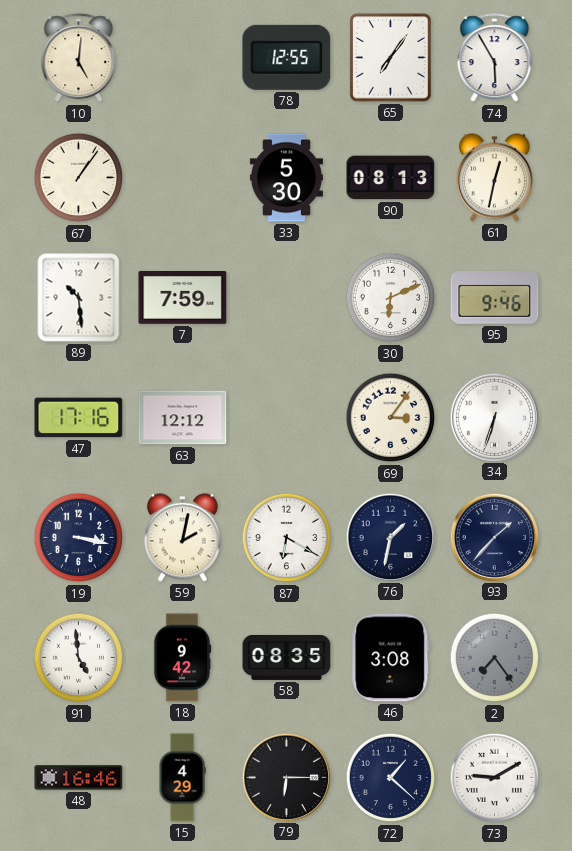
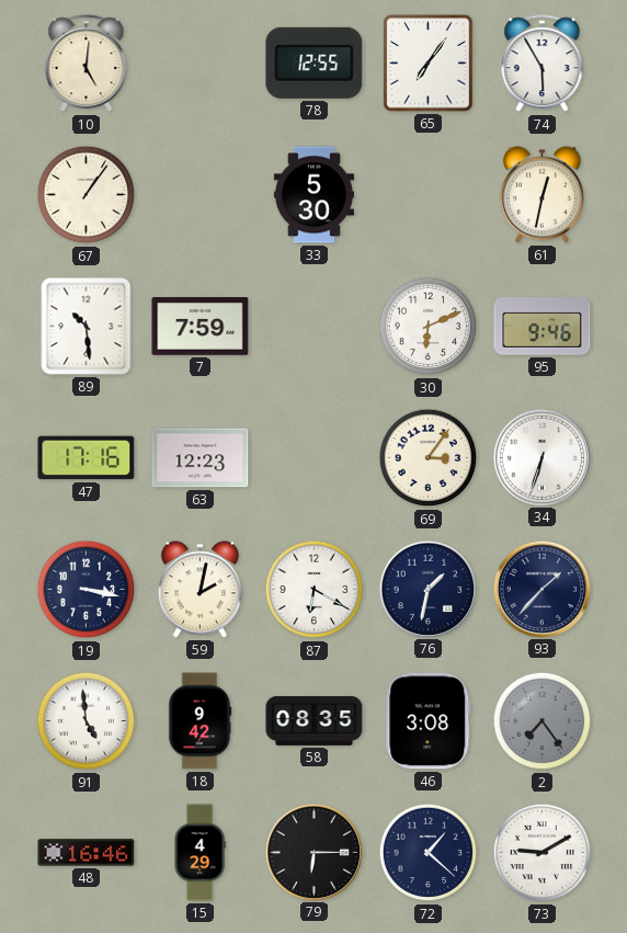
90: 08:13 -> none (391, 178)
63: 12:12 -> 12:23 (201, 458)
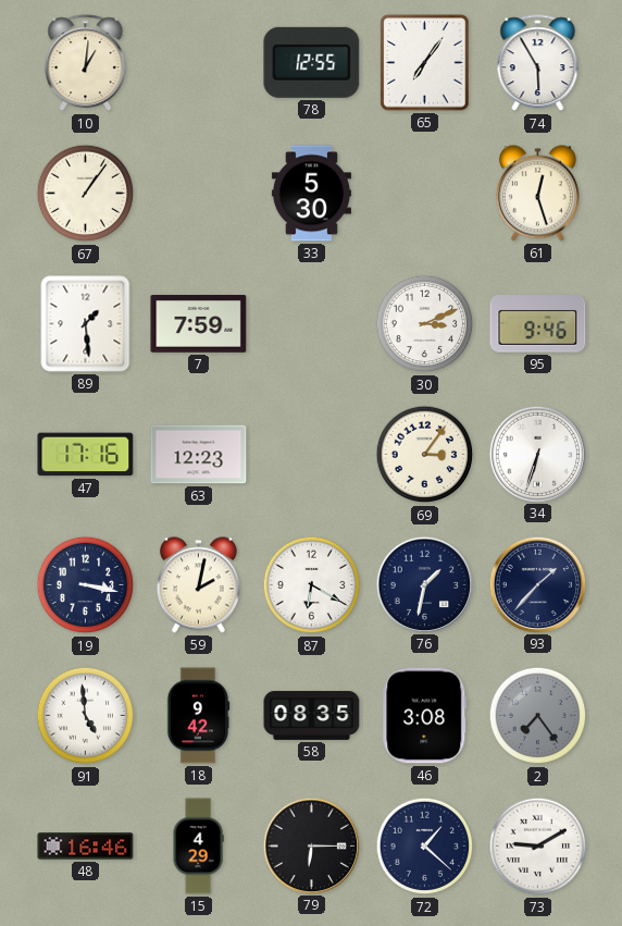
10: 5:01 -> 1:01 (86, 63)
61: 12:32 -> 12:27 (537, 194)
89: 10:29 -> 1:29 (86, 324)
30: 6:11 -> 3:11 (425, 324)
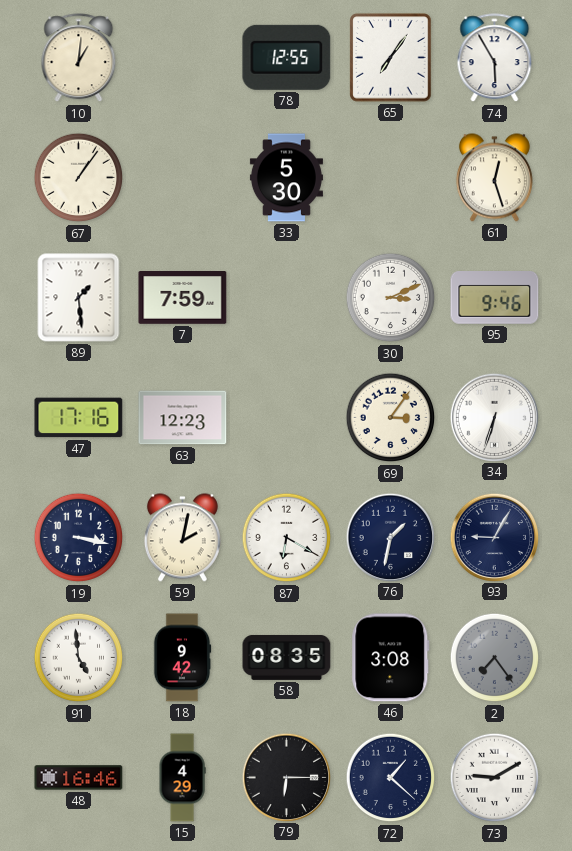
93: 1:37 -> 9:05 (494, 537)
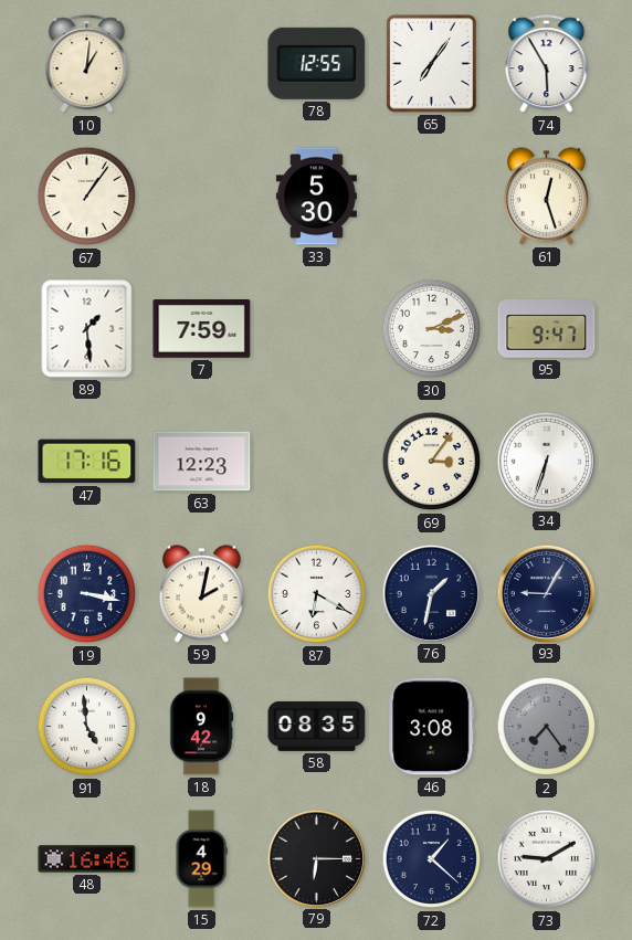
95: 9:46 -> 9:47 (547, 329)
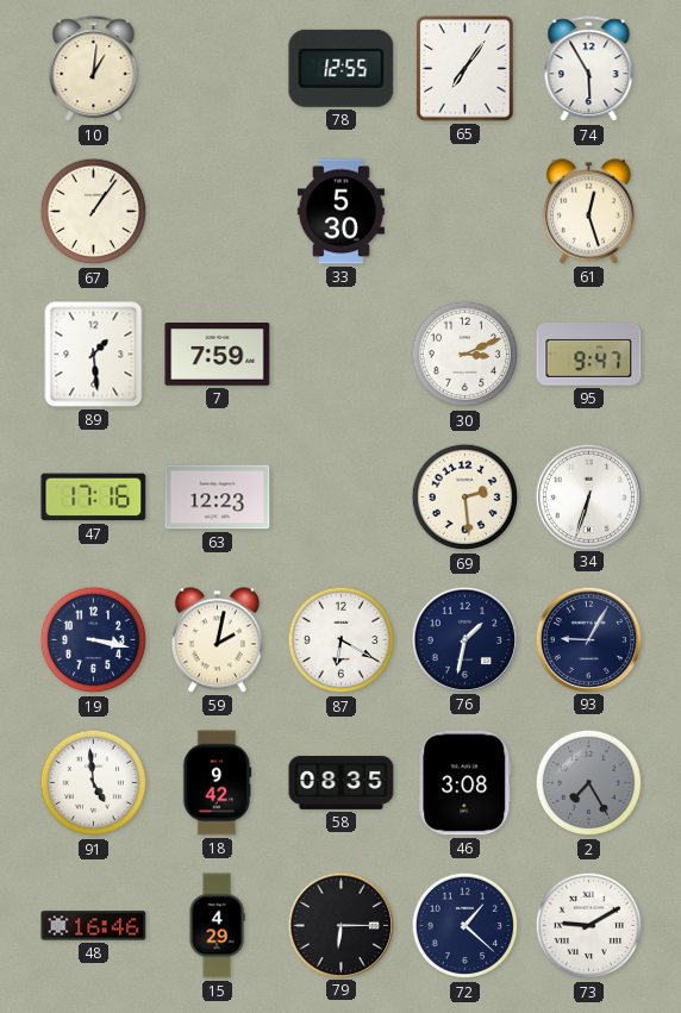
69: 3:06 -> 2:29 (466, 498)
2: 7:24 -> 7:25 (589, 783)
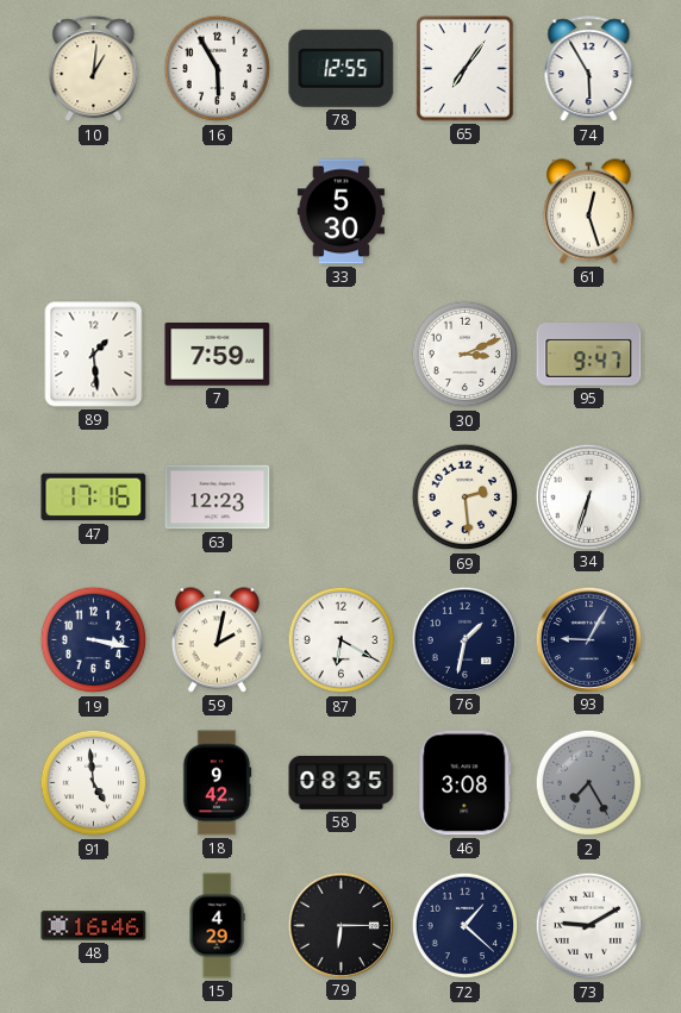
16: none -> 5:55 (218, 69)
67: 1:06 -> none (94, 212)
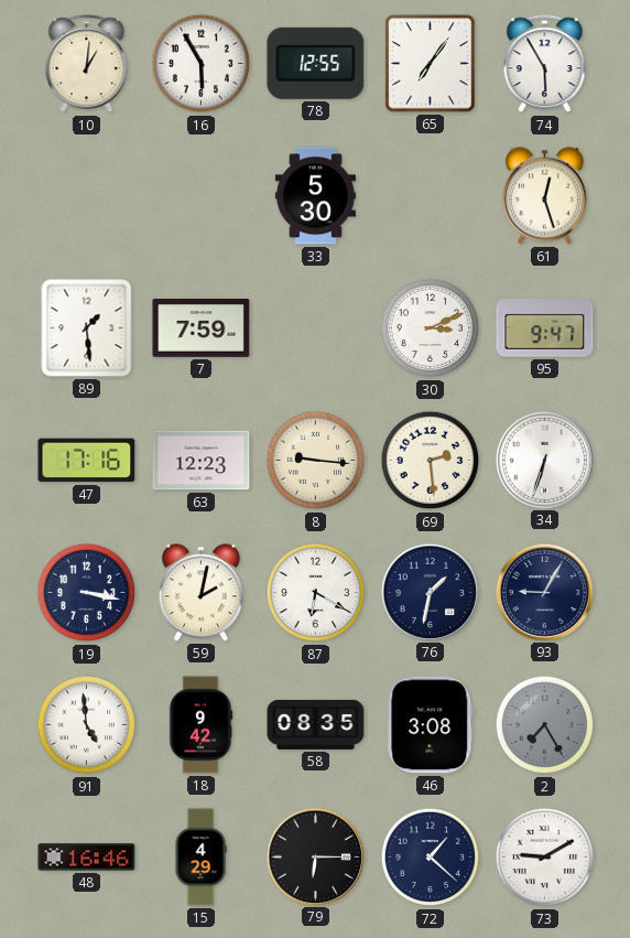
8: none -> 9:16 (316, 461)
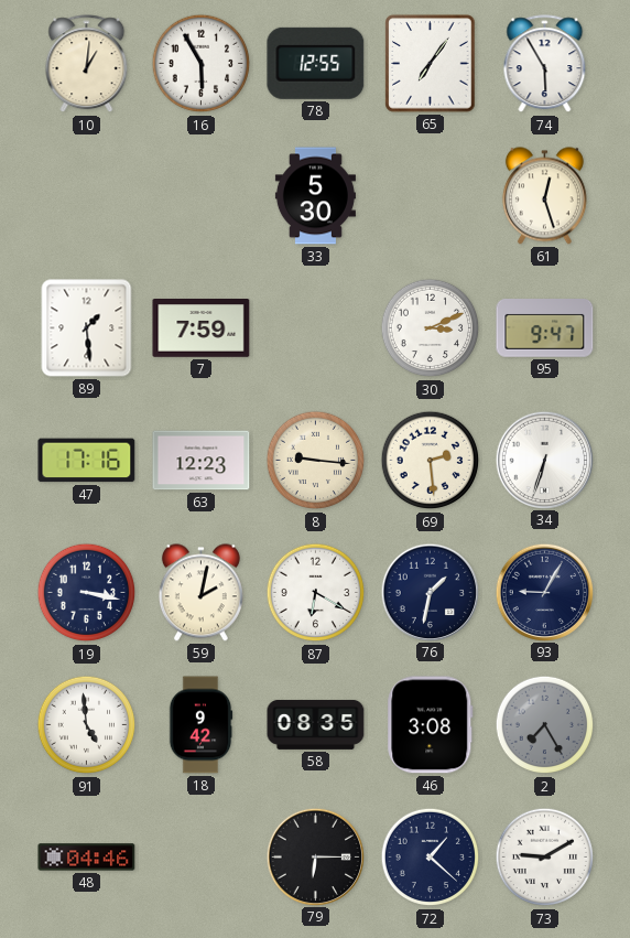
48: 16:46 -> 04:46 (87, 858)
15: 4:29 -> none (200, 858)
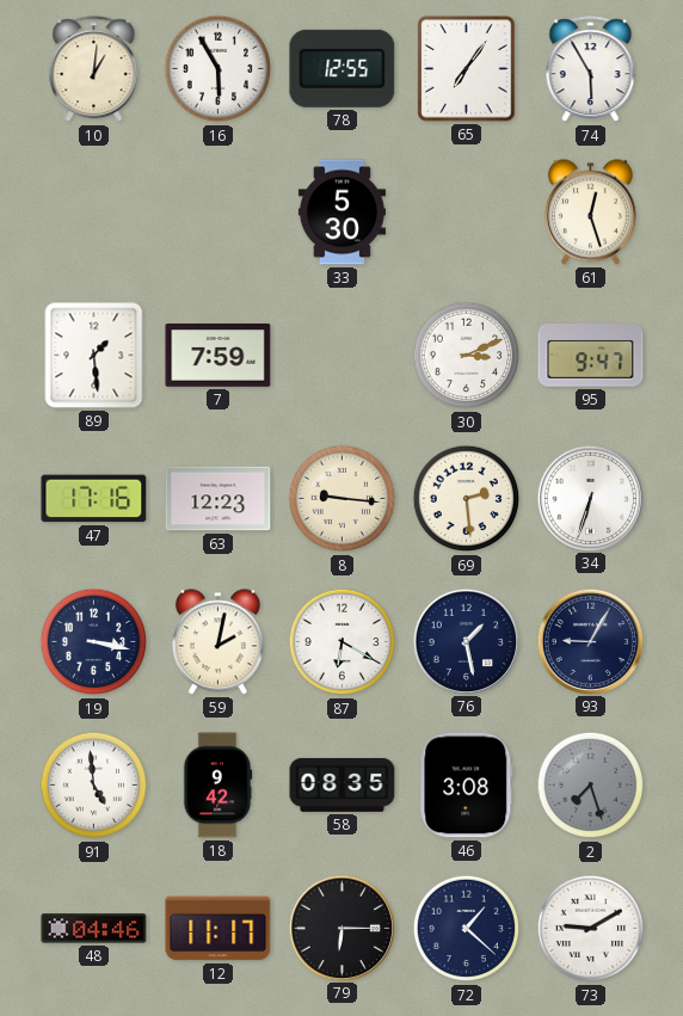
76: 1:32 -> 1:28 (466, 641)
2: 7:25 -> 7:27 (591, 786)
12: none -> 11:17 (219, 929)
